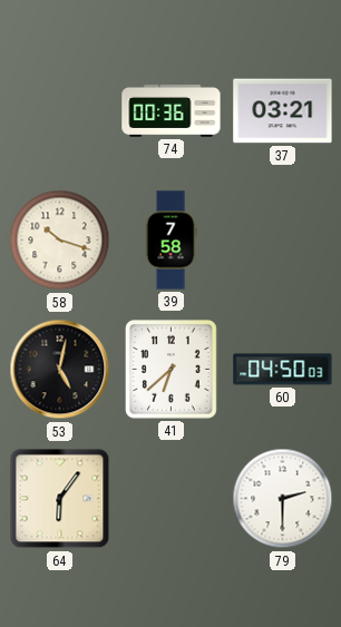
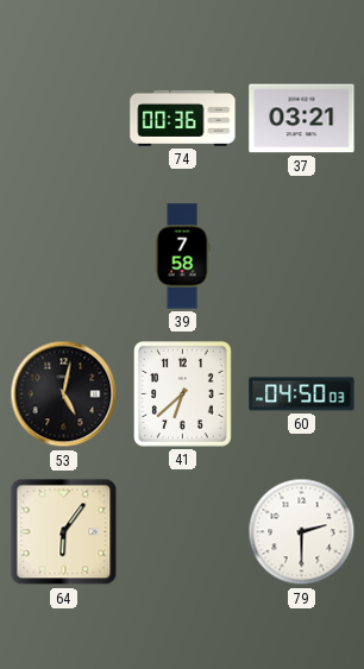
58: 10:18 -> none (60, 241)
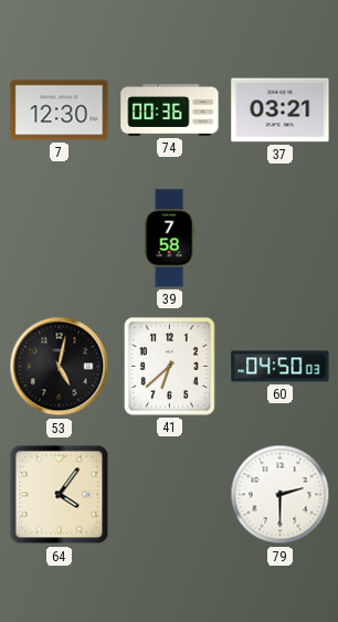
7: none -> 12:30 (60, 110)
64: 6:06 -> 4:06 (60, 495)
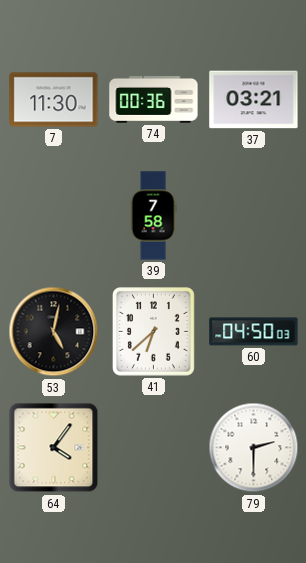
7: 12:30 -> 11:30 (54, 100)
